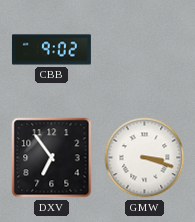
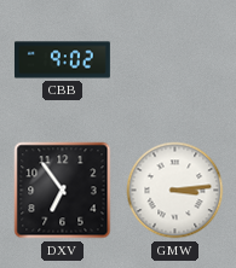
GMW: 3:18 -> 3:14 (175, 191)
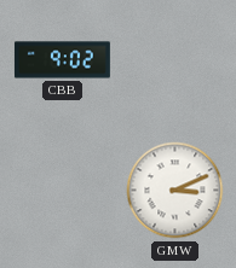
DXV: 6:54 -> none (63, 191)
GMW: 3:14 -> 3:11 (175, 191)
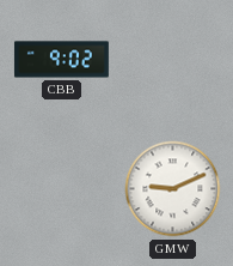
GMW: 3:11 -> 9:11 (173, 189)
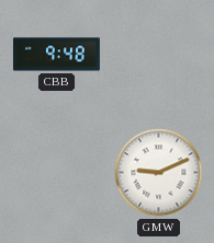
CBB: 9:02 -> 9:48 (56, 55)
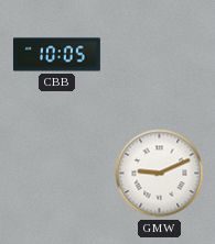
CBB: 9:48 -> 10:05 (56, 55)
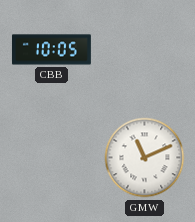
GMW: 9:11 -> 11:11 (145, 158)
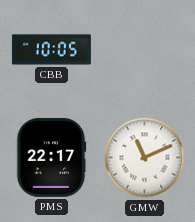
PMS: none -> 22:17 (51, 157)
